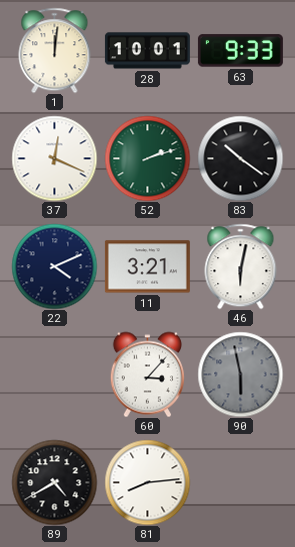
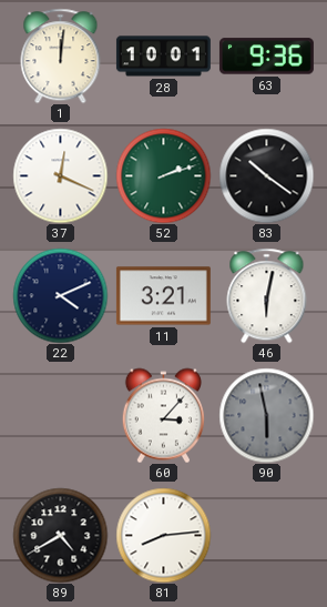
63: 9:33 -> 9:36 (266, 57)
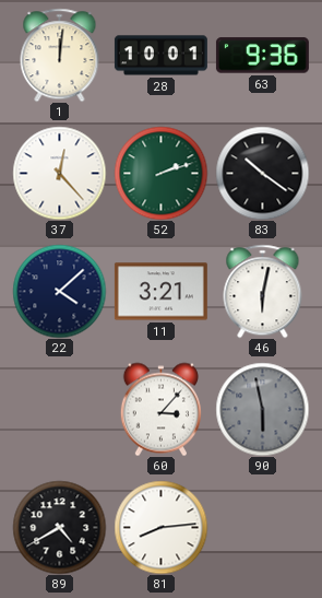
37: 12:19 -> 12:23 (59, 173)
22: 4:11 -> 4:08 (59, 291)
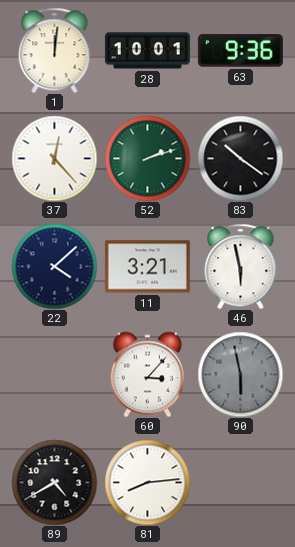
46: 6:02 -> 5:58 (241, 266)
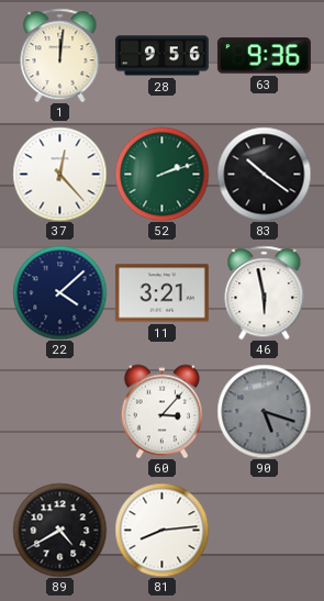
28: 10:01 -> 9:56 (161, 56)
90: 5:58 -> 5:18 (264, 411)
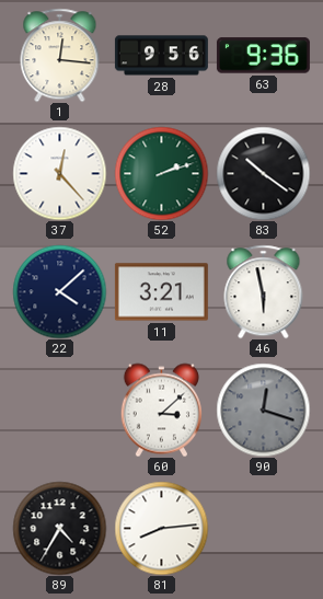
1: 12:01 -> 12:16 (60, 55)
60: 3:07 -> 3:08 (161, 410)
90: 5:18 -> 12:18 (263, 410)
89: 4:40 -> 4:35 (59, 528)
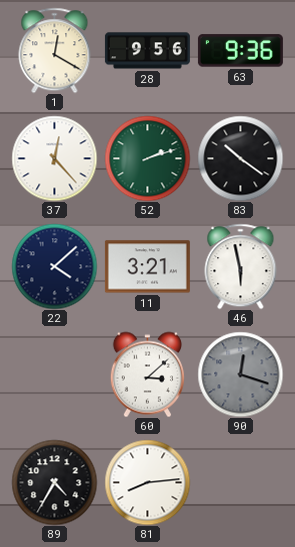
1: 12:16 -> 12:20 (55, 50)
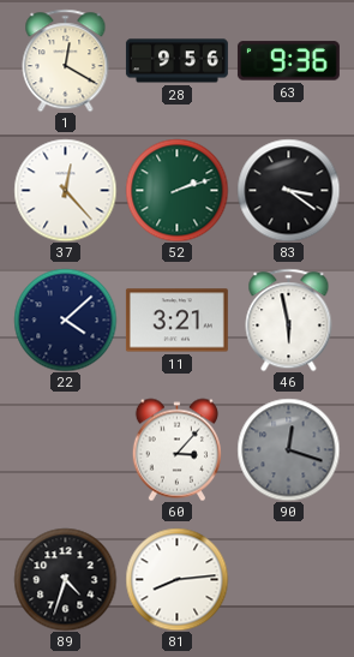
83: 10:21 -> 3:21 (288, 190)
60: 3:08 -> 3:07 (176, 449)
89: 4:35 -> 4:33 (65, 579)
